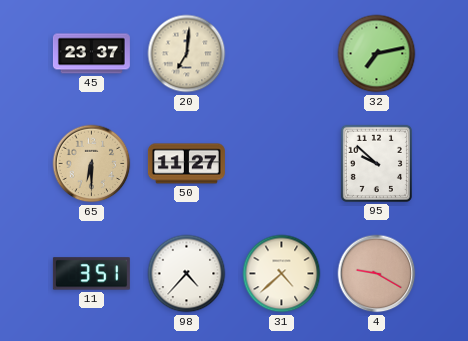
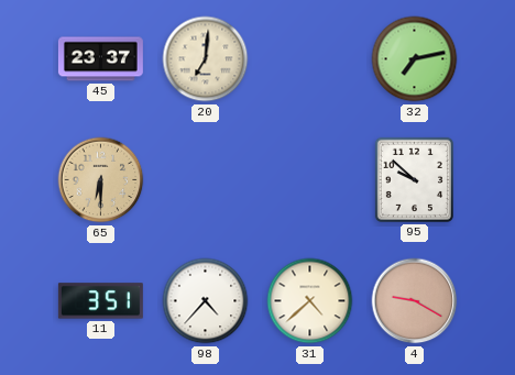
50: 11:27 -> none (186, 164)
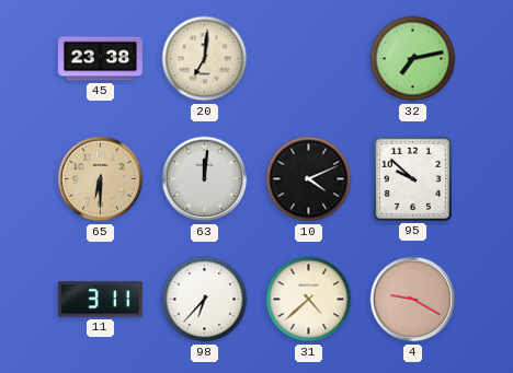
45: 23:37 -> 23:38 (100, 59)
63: none -> 12:01 (205, 179)
10: none -> 4:11 (309, 179)
11: 3:51 -> 3:11 (100, 300)
98: 4:37 -> 6:37 (205, 300)
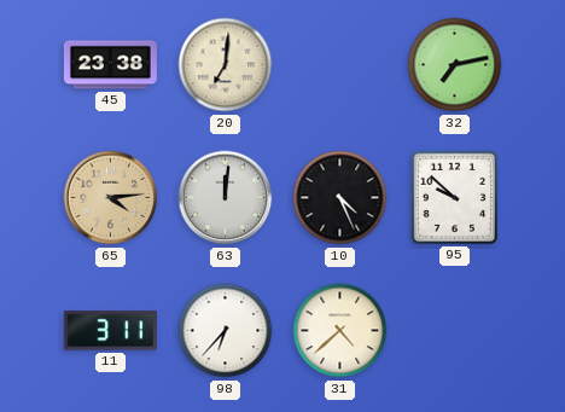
65: 6:30 -> 4:14 (111, 198)
10: 4:11 -> 4:26 (340, 198)
4: 9:20 -> none (413, 300)
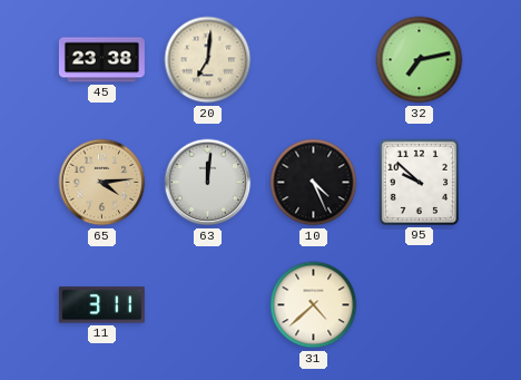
98: 6:37 -> none (226, 331)
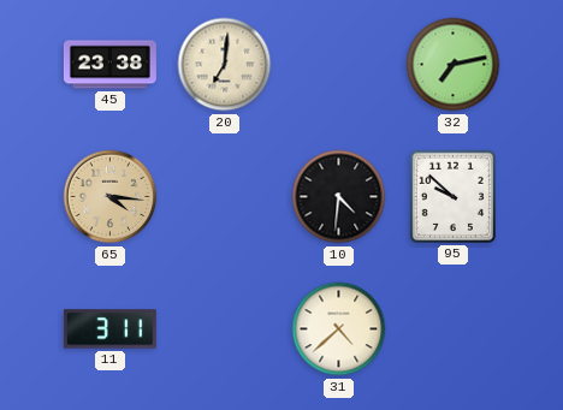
65: 4:14 -> 4:16 (111, 197)
63: 12:01 -> none (208, 183)
10: 4:26 -> 4:31 (339, 197)
